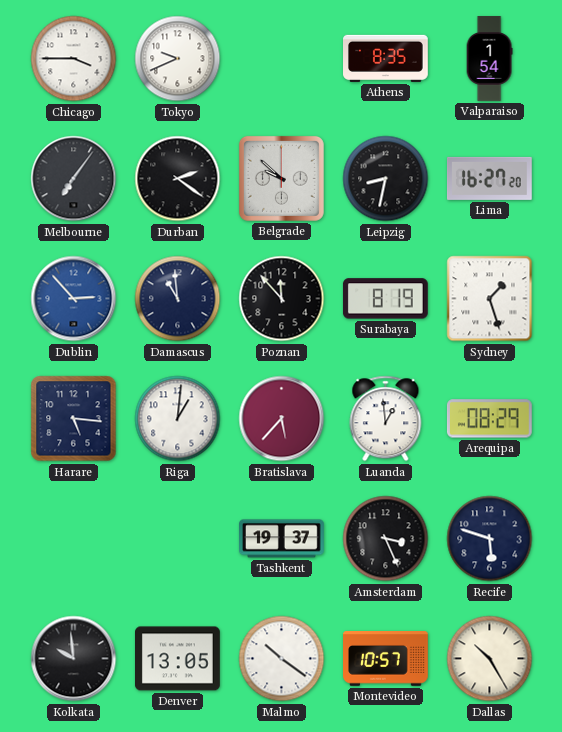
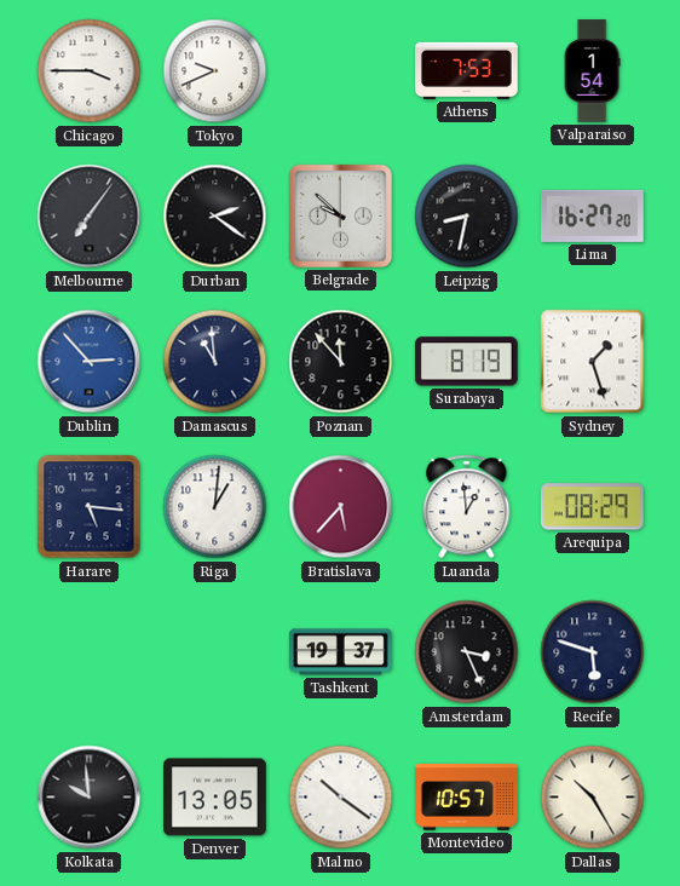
Athens: 8:35 -> 7:53 (467, 70)
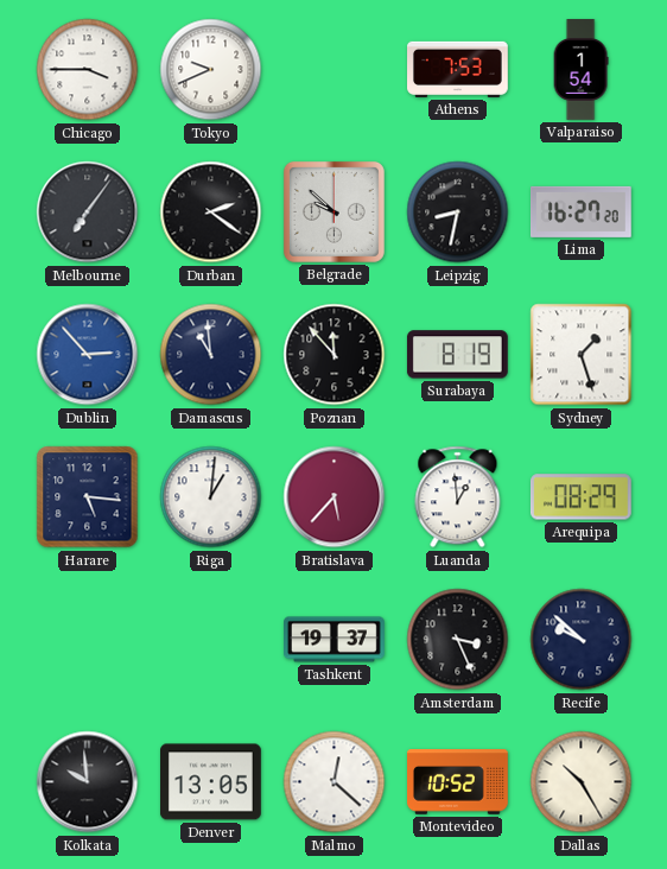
Recife: 5:48 -> 9:52 (582, 640)
Malmo: 10:21 -> 12:22 (335, 782)
Montevideo: 10:57 -> 10:52 (458, 782)
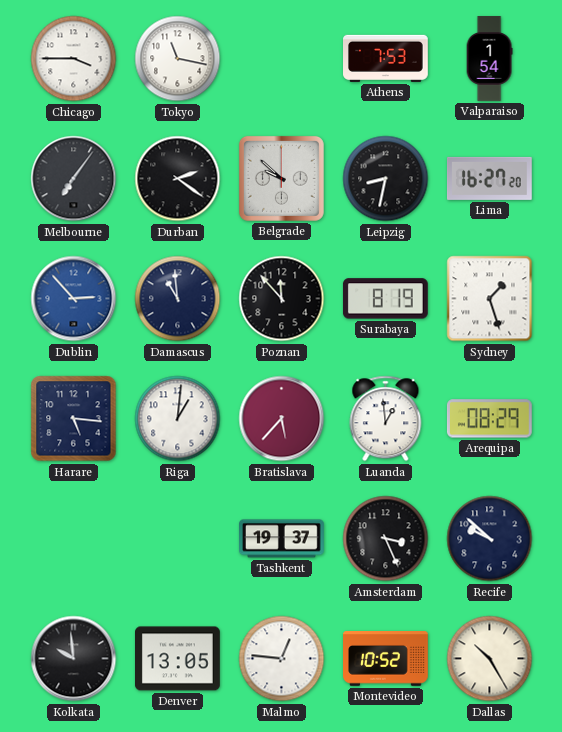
Tokyo: 9:41 -> 11:17 (178, 59)
Malmo: 12:22 -> 12:46 (282, 659)
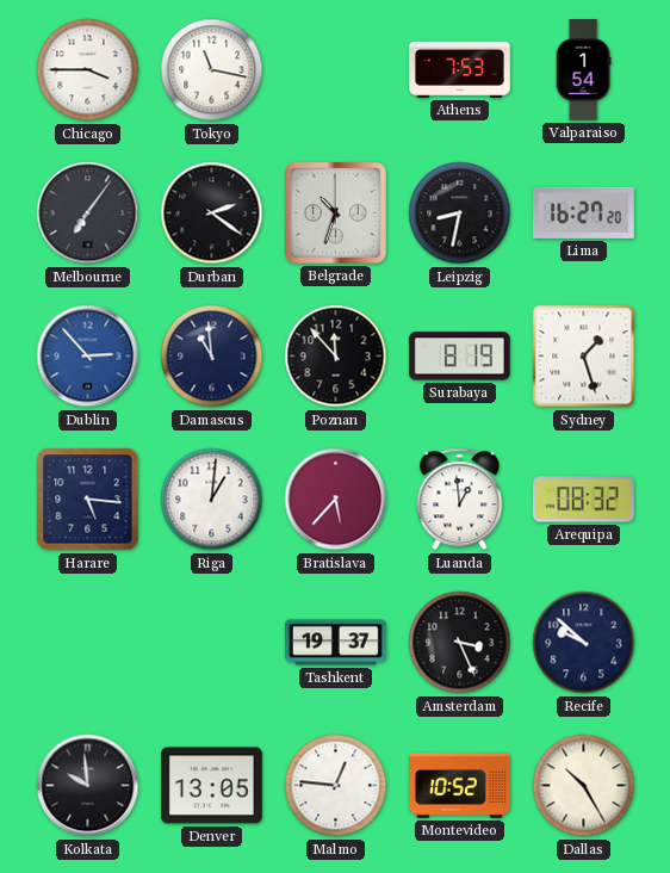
Belgrade: 9:52 -> 10:33 (335, 212)
Arequipa: 08:29 -> 08:32 (583, 500)
